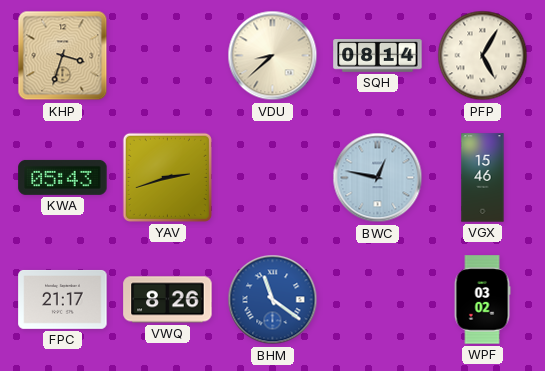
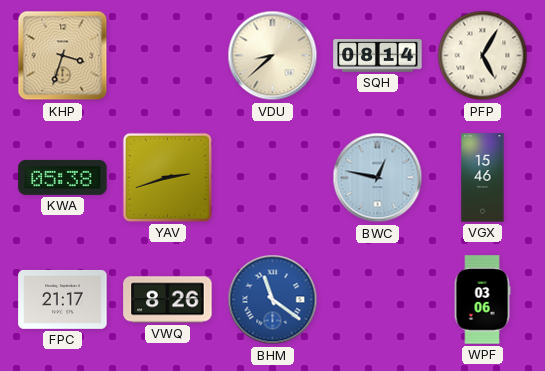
KWA: 05:43 -> 05:38 (63, 177)
WPF: 03:02 -> 03:06 (482, 300)
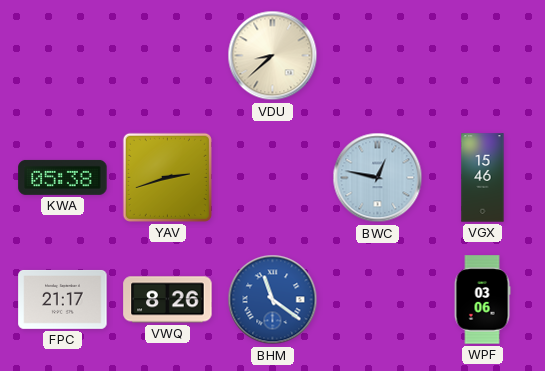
KHP: 3:33 -> none (63, 56)
SQH: 08:14 -> none (378, 56)
PFP: 5:05 -> none (483, 56)
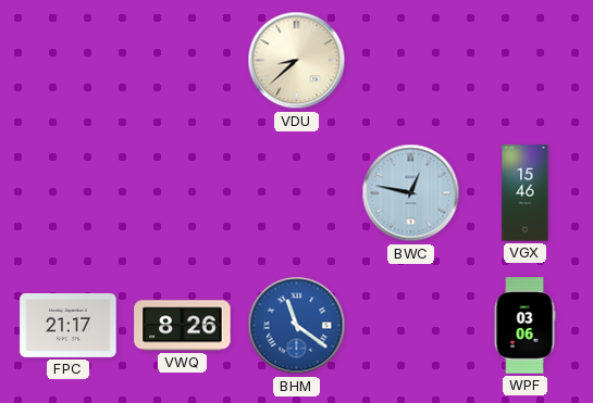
KWA: 05:38 -> none (63, 177)
YAV: 2:42 -> none (167, 177)
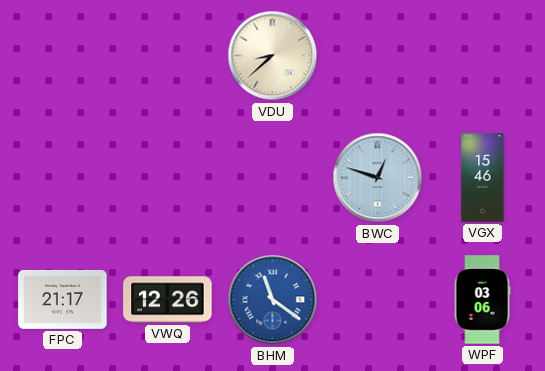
BWC: 12:47 -> 12:48 (378, 178)
VWQ: 8:26 -> 12:26 (168, 300)
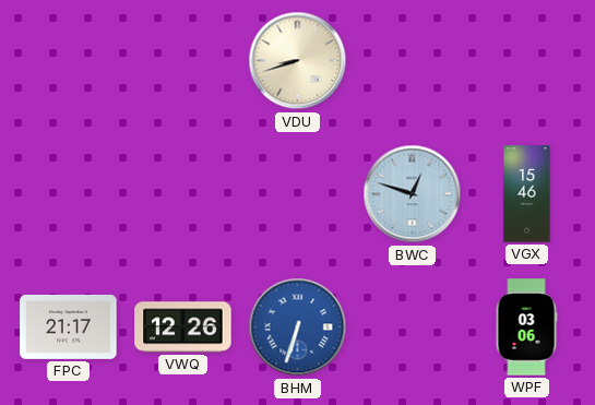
VDU: 8:38 -> 8:42 (298, 61)
BHM: 11:21 -> 6:33 (298, 327)
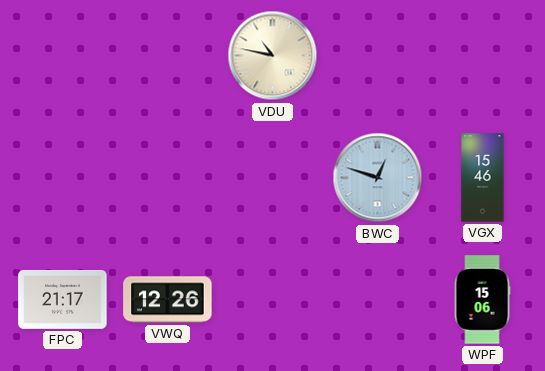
VDU: 8:42 -> 10:47 (273, 56)
BHM: 6:33 -> none (298, 327)
WPF: 03:06 -> 15:06 (482, 300)
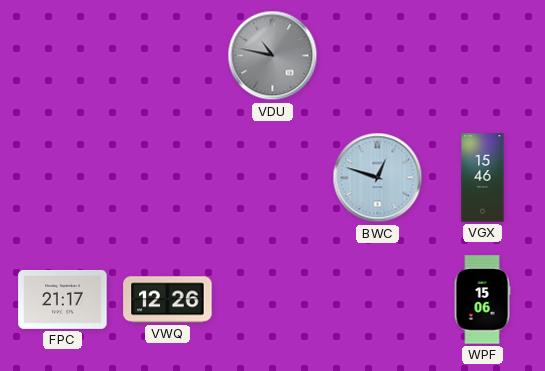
VDU dial: cream -> grey (273, 56)
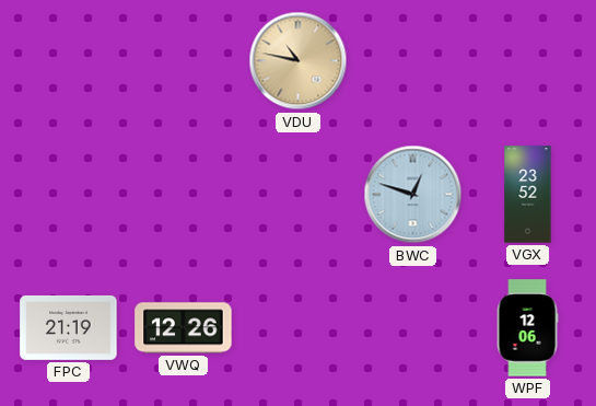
VDU dial: grey -> champagne (299, 61)
VGX: 15:46 -> 23:52 (528, 195)
FPC: 21:17 -> 21:19 (69, 327)
WPF: 15:06 -> 12:06 (527, 328)
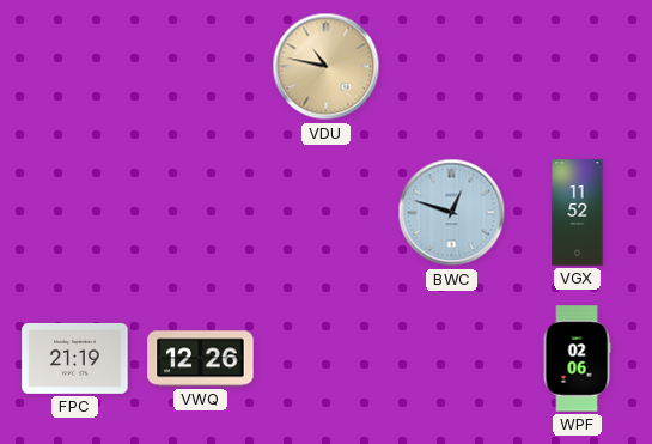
VGX: 23:52 -> 11:52 (578, 213)
WPF: 12:06 -> 02:06 (577, 359)
